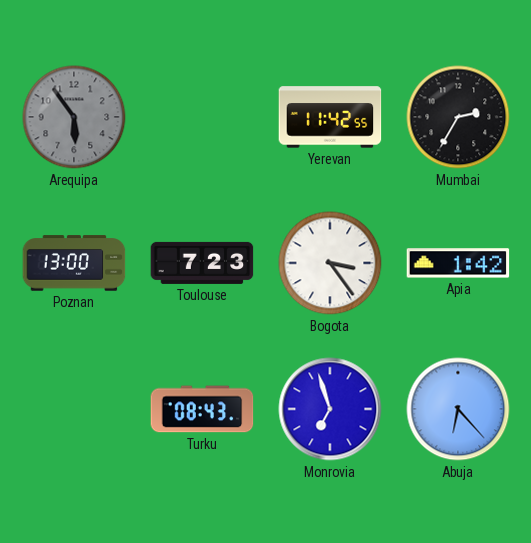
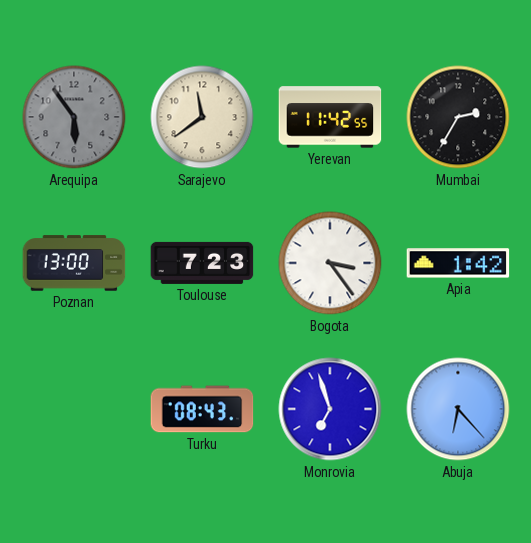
Sarajevo: none -> 11:39 (202, 117)
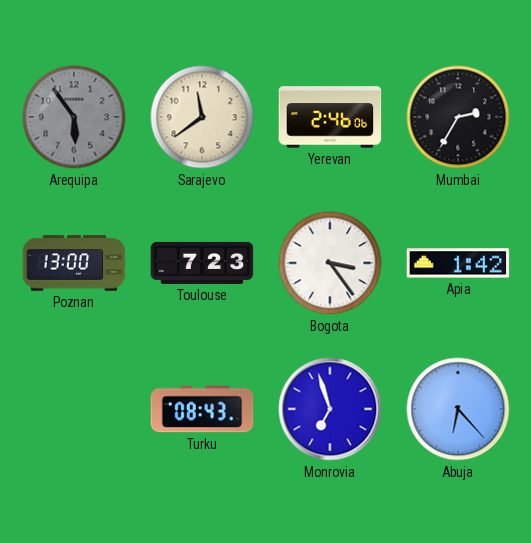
Yerevan: 11:42 -> 2:46 (330, 117)
